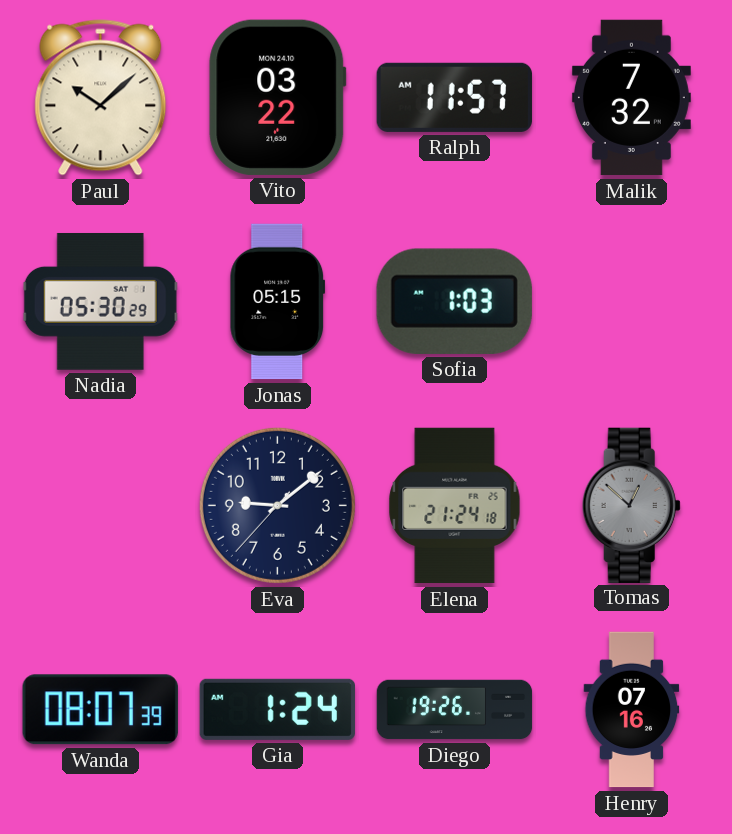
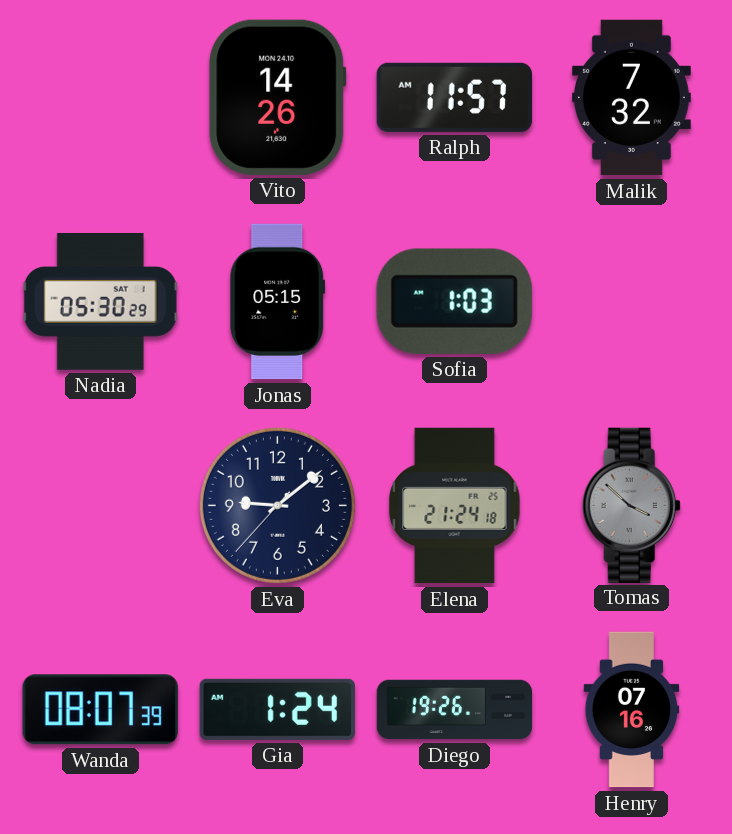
Paul: 10:08 -> none (101, 98)
Vito: 03:22 -> 14:26 (278, 97)
Tomas: 12:52 -> 3:52 (631, 505)
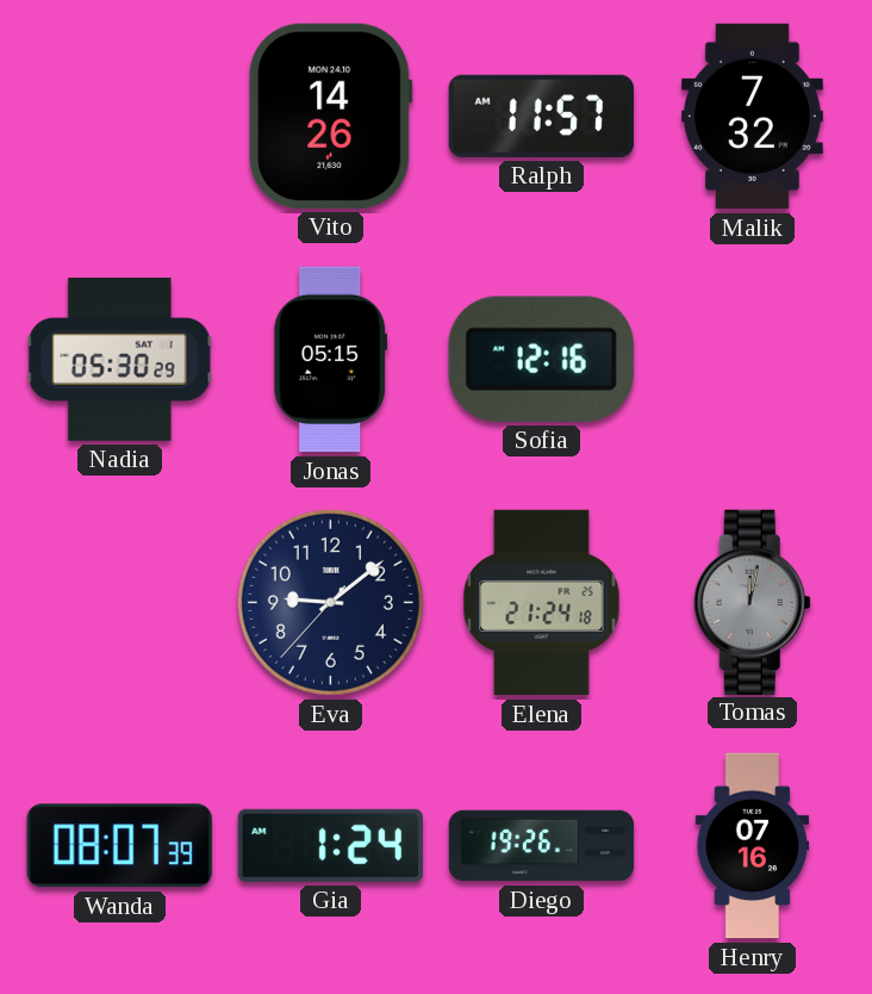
Sofia: 1:03 -> 12:16 (541, 359)
Tomas: 3:52 -> 12:02 (752, 602)
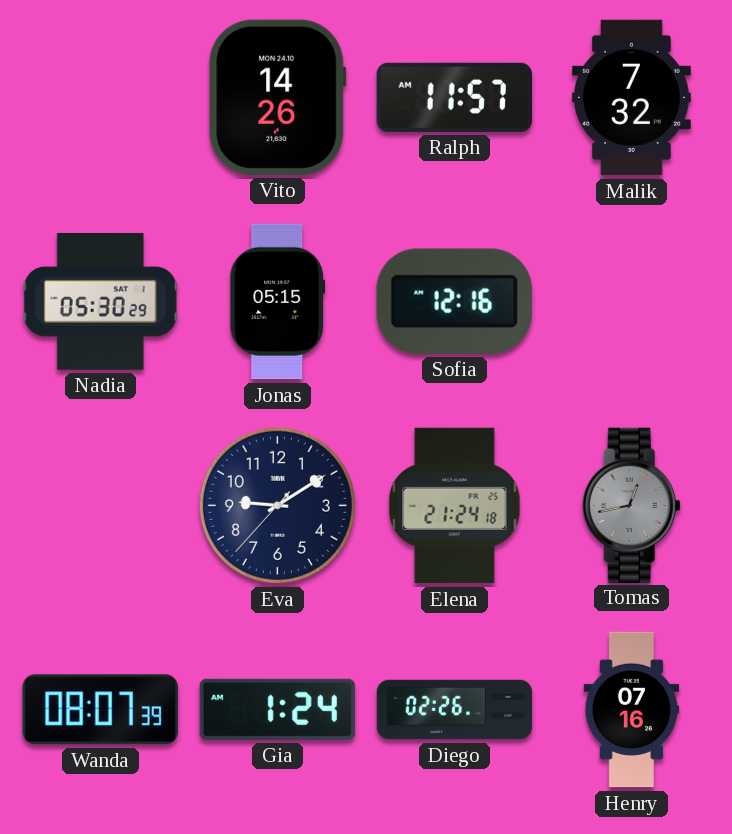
Eva: 9:08 -> 9:09 (277, 505)
Tomas: 12:02 -> 12:43 (631, 505)
Diego: 19:26 -> 02:26 (455, 710)
